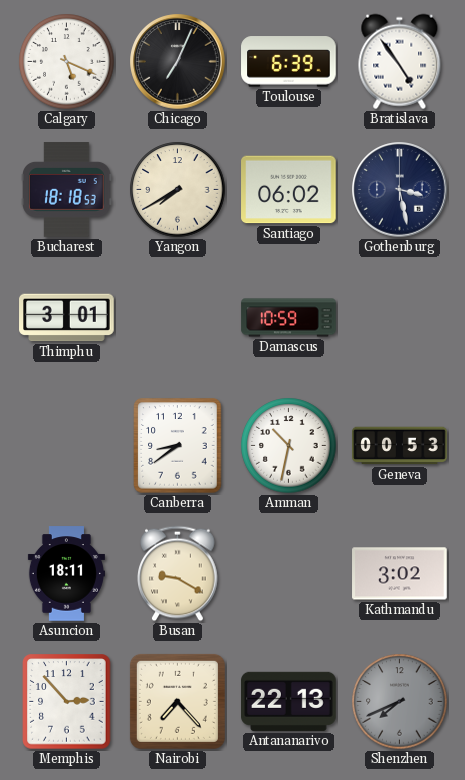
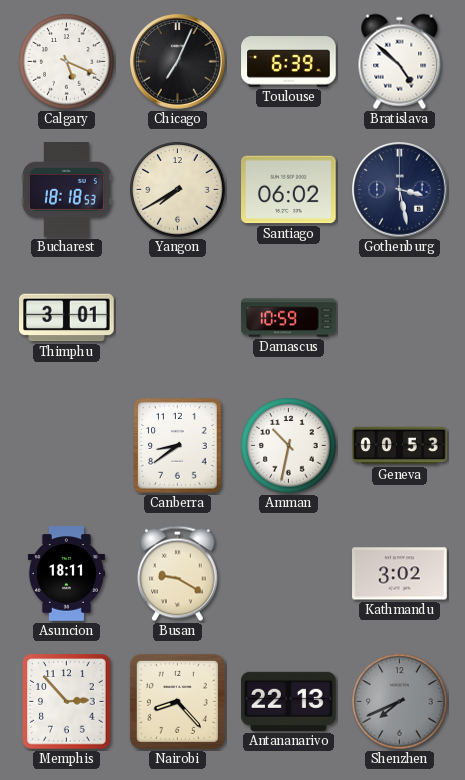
Bratislava: 4:54 -> 4:52 (400, 62)
Nairobi: 7:23 -> 8:23 (177, 701)
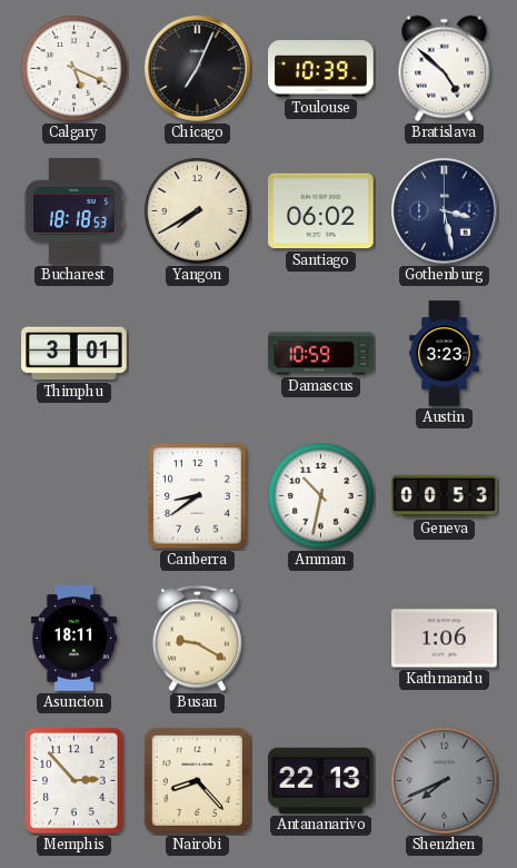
Toulouse: 6:39 -> 10:39 (321, 69)
Austin: none -> 3:23 (445, 354)
Kathmandu: 3:02 -> 1:06 (445, 639)
